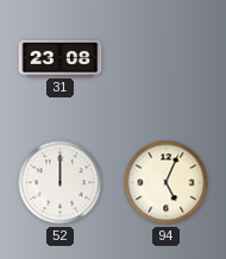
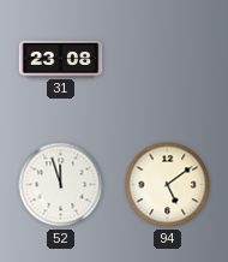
52: 12:00 -> 11:57 (61, 185)
94: 5:04 -> 5:09 (168, 185)
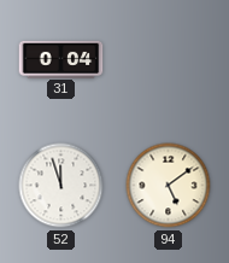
31: 23:08 -> 0:04 (61, 59)
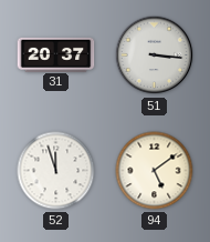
31: 0:04 -> 20:37 (56, 54)
51: none -> 3:16 (155, 56)
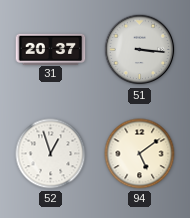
52: 11:57 -> 12:57 (51, 154)
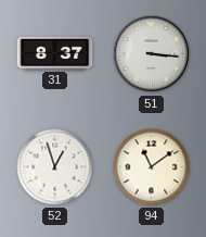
31: 20:37 -> 8:37 (55, 53)
94: 5:09 -> 11:09 (152, 167)
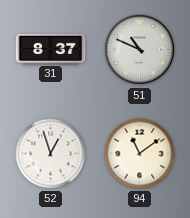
51: 3:16 -> 10:49 (140, 50)
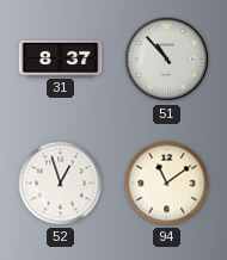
51: 10:49 -> 10:53 (167, 60)
